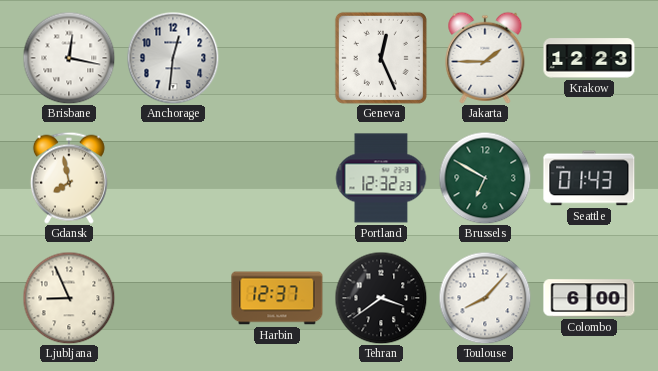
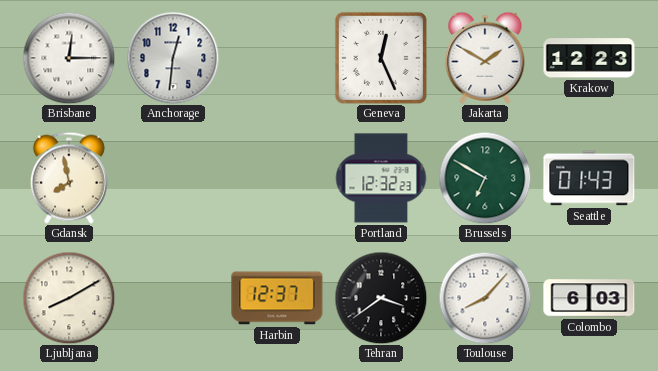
Brisbane: 12:17 -> 12:15 (69, 58)
Jakarta: 1:45 -> 1:50 (485, 58)
Ljubljana: 8:56 -> 8:10 (69, 298)
Colombo: 6:00 -> 6:03 (589, 298)
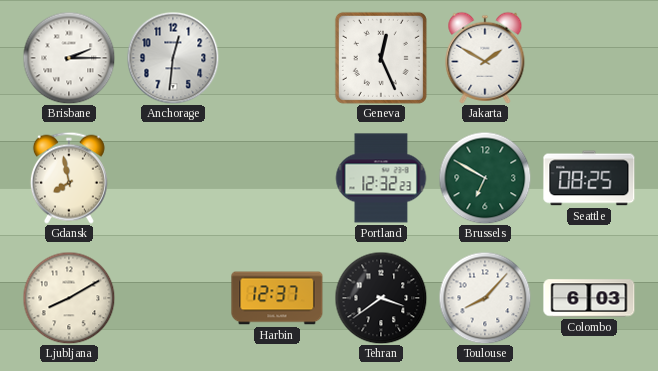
Brisbane: 12:15 -> 2:15 (69, 58)
Krakow: 12:23 -> none (589, 58)
Seattle: 01:43 -> 08:25 (589, 178)
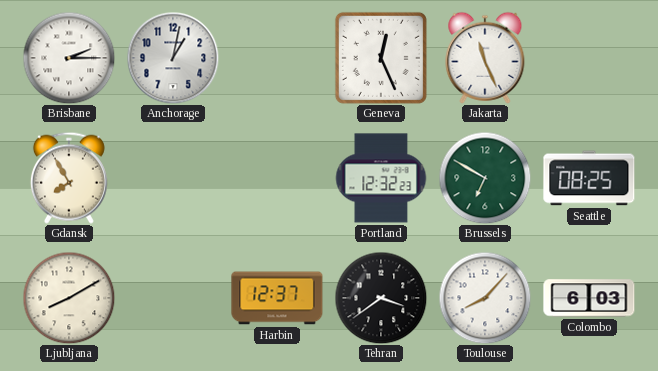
Anchorage: 12:31 -> 1:02 (173, 58)
Jakarta: 1:50 -> 11:26 (485, 58)
Gdansk: 7:58 -> 7:55 (69, 178)
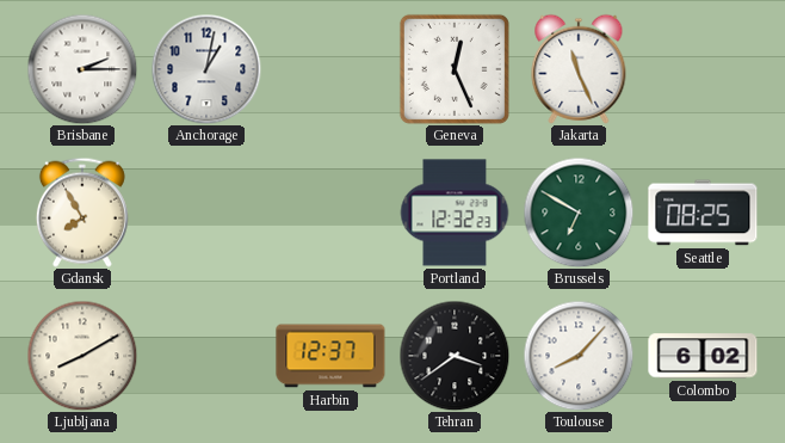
Colombo: 6:03 -> 6:02 (703, 356)
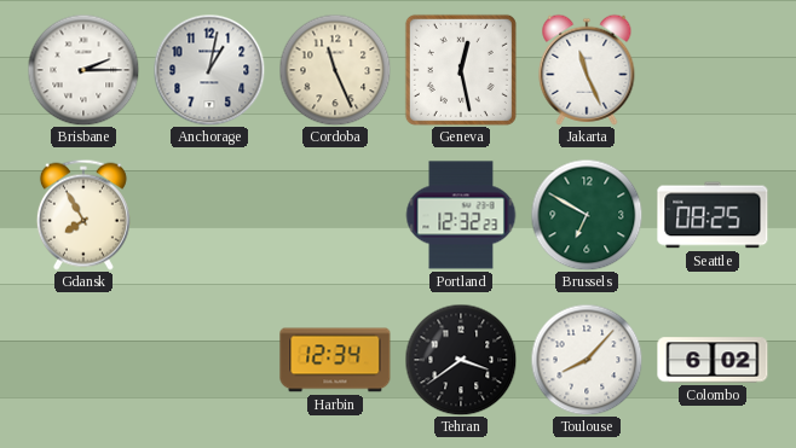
Cordoba: none -> 11:26 (335, 70)
Geneva: 12:26 -> 12:28 (461, 70)
Ljubljana: 8:10 -> none (82, 356)
Harbin: 12:37 -> 12:34 (335, 360)
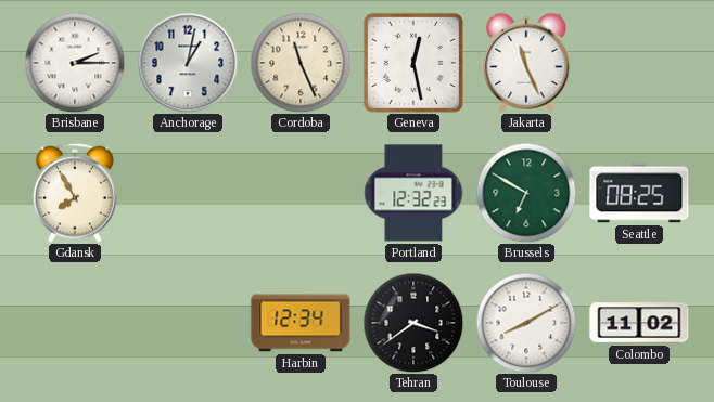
Toulouse: 8:07 -> 8:10 (526, 323)
Colombo: 6:02 -> 11:02 (639, 323)
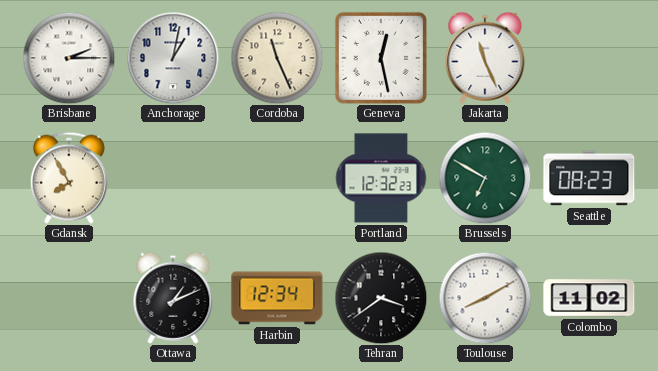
Seattle: 08:25 -> 08:23 (589, 178)
Ottawa: none -> 1:11 (173, 298)
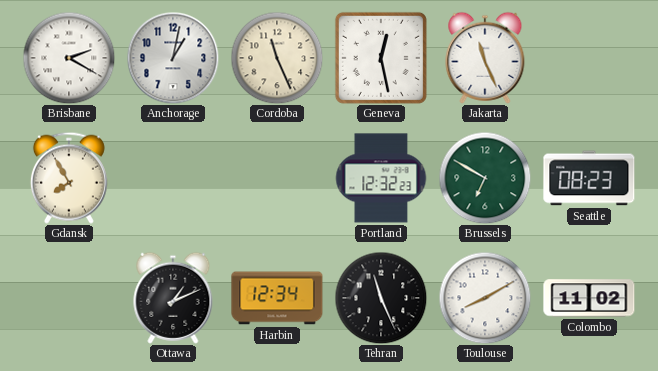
Brisbane: 2:15 -> 2:20 (69, 58)
Tehran: 3:39 -> 11:26 (381, 298)
